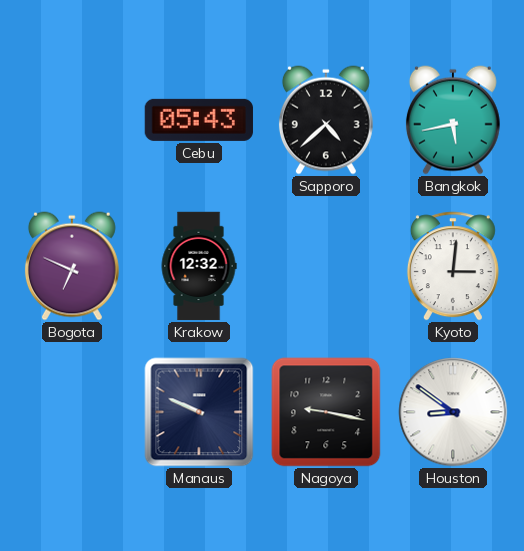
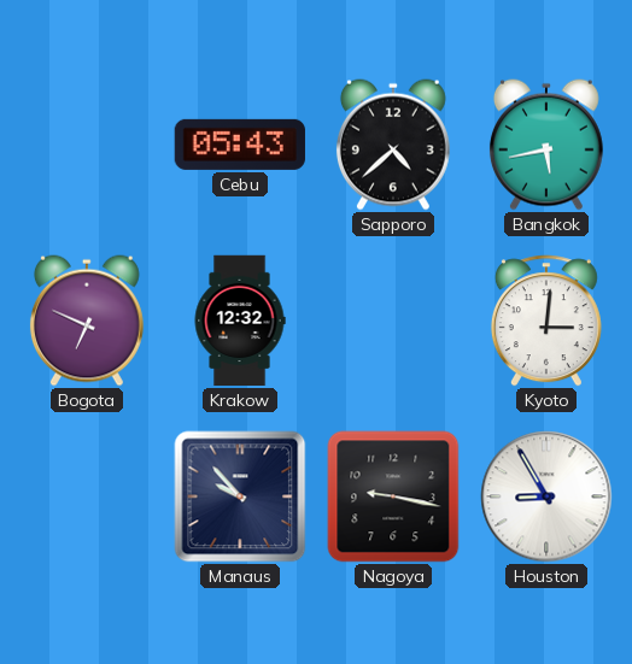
Manaus: 9:49 -> 9:53 (240, 496)
Houston: 8:51 -> 8:55 (546, 496)
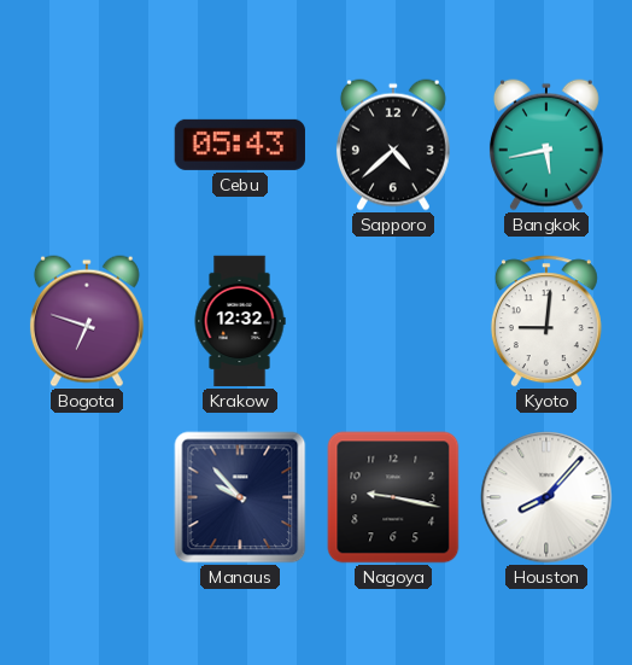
Bogota: 6:49 -> 6:48 (87, 321)
Kyoto: 3:01 -> 9:01 (546, 321)
Houston: 8:55 -> 8:07 (546, 497)
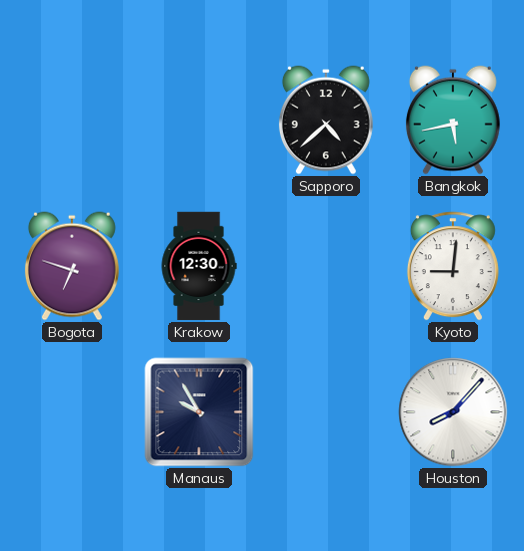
Cebu: 05:43 -> none (240, 145)
Krakow: 12:32 -> 12:30 (199, 266)
Manaus: 9:53 -> 9:55 (199, 412)
Nagoya: 9:17 -> none (393, 497)
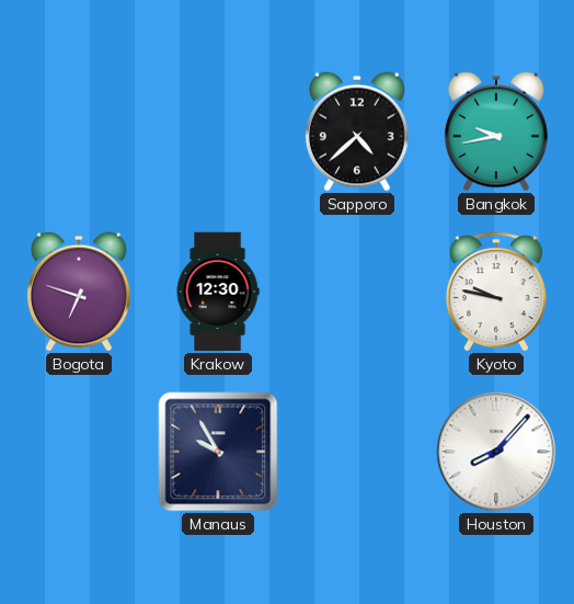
Bangkok: 5:43 -> 9:43 (496, 132)
Kyoto: 9:01 -> 9:47 (496, 292)
